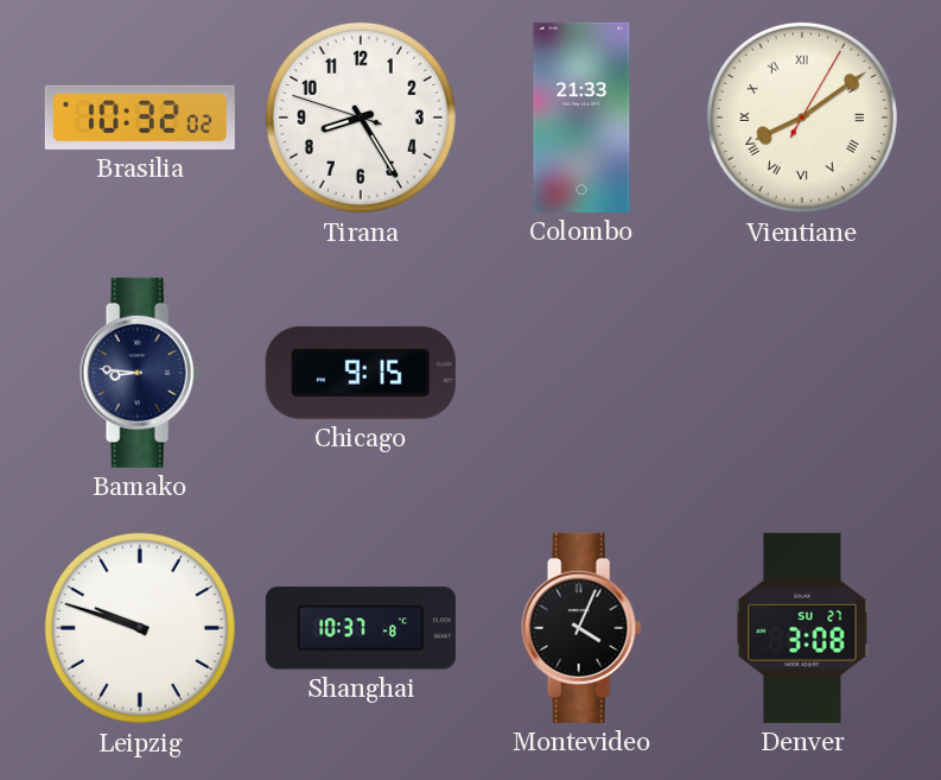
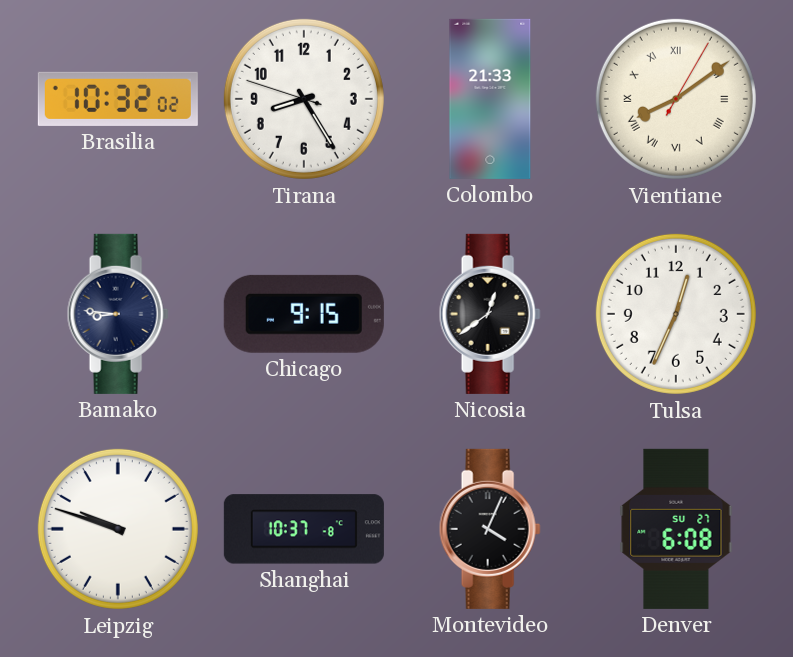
Nicosia: none -> 12:39 (490, 314)
Tulsa: none -> 12:34 (676, 314)
Denver: 3:08 -> 6:08 (676, 529)
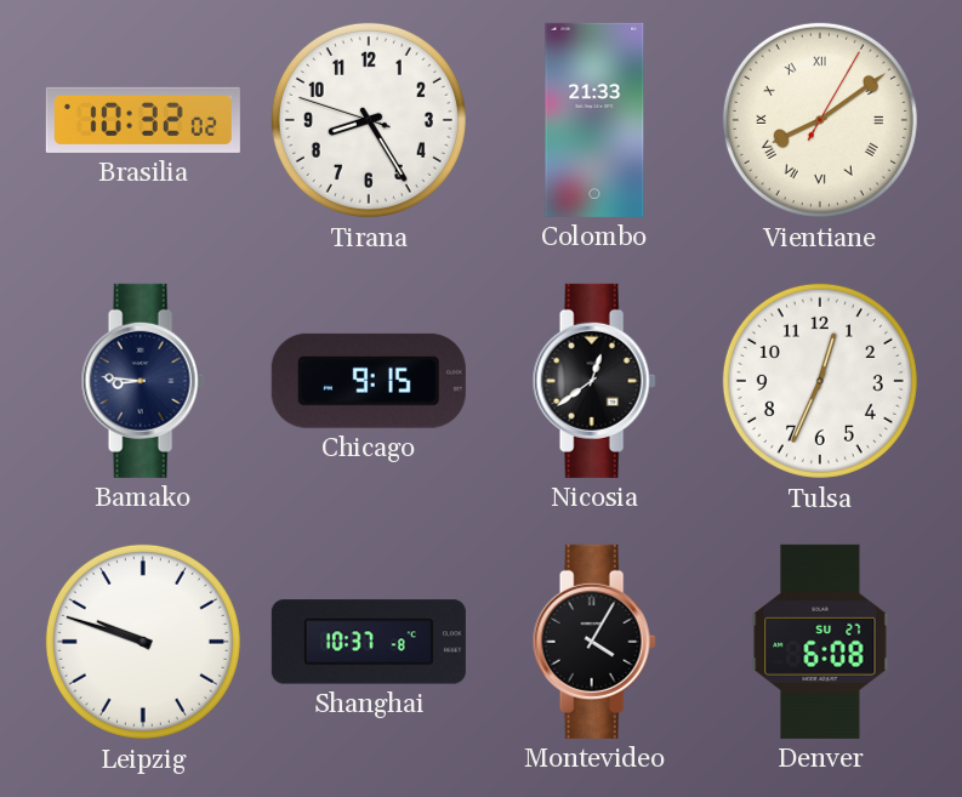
Montevideo: 4:04 -> 4:05 (594, 642)
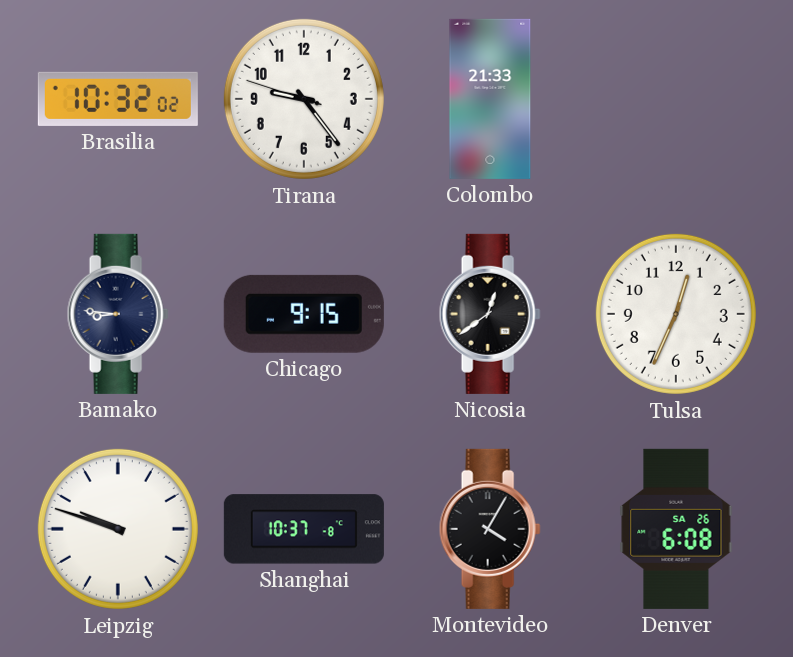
Tirana: 8:24 -> 9:23 (304, 99)
Vientiane: 8:09 -> none (820, 120)
Denver date: SU 27 -> SA 26 (676, 529)
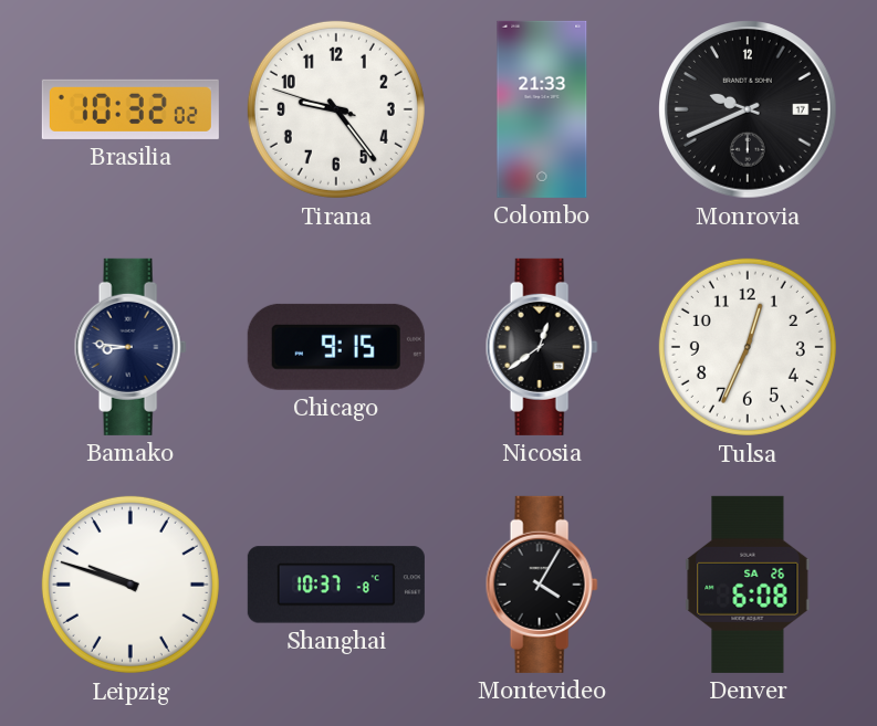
Monrovia: none -> 9:41 (749, 111)
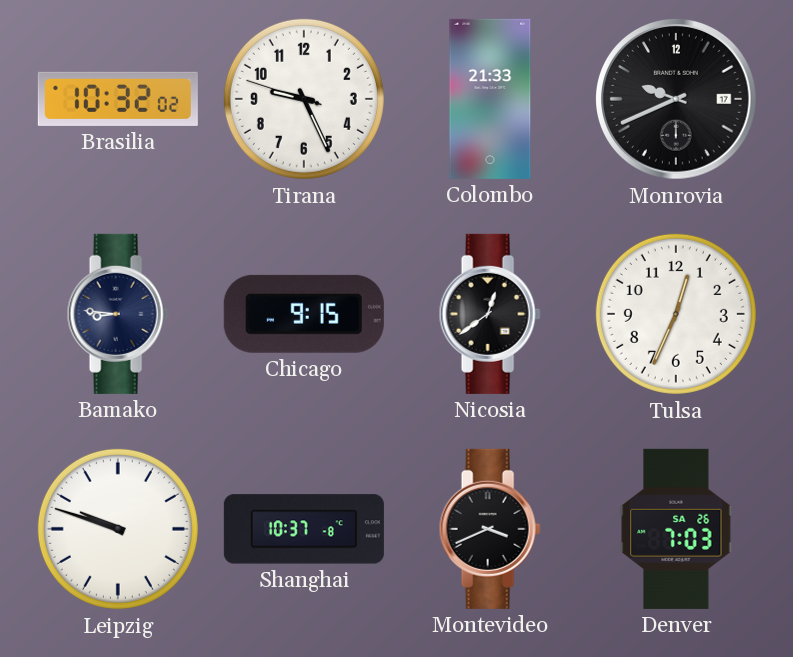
Tirana: 9:23 -> 9:25 (304, 99)
Montevideo: 4:05 -> 3:41 (490, 529)
Denver: 6:08 -> 7:03 (676, 529)
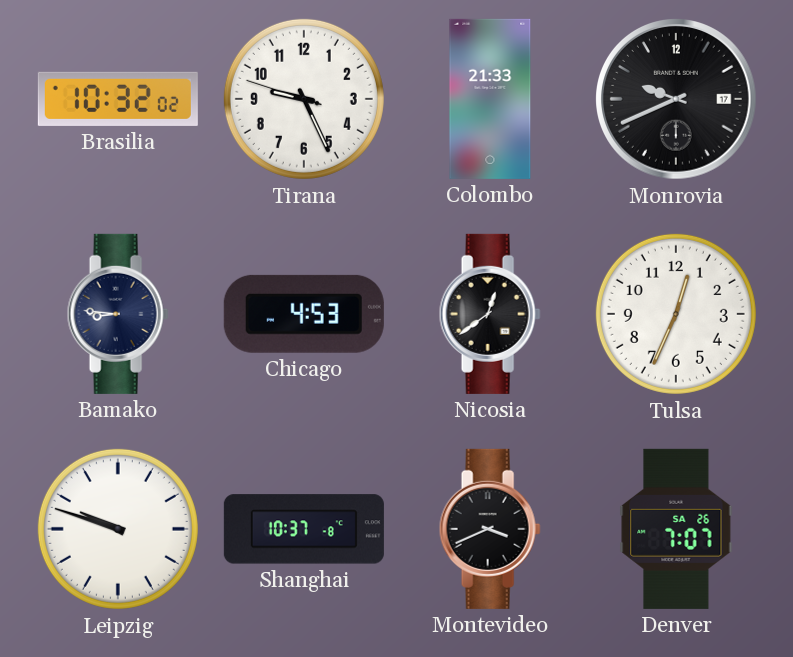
Chicago: 9:15 -> 4:53 (304, 314)
Denver: 7:03 -> 7:07 (676, 529)
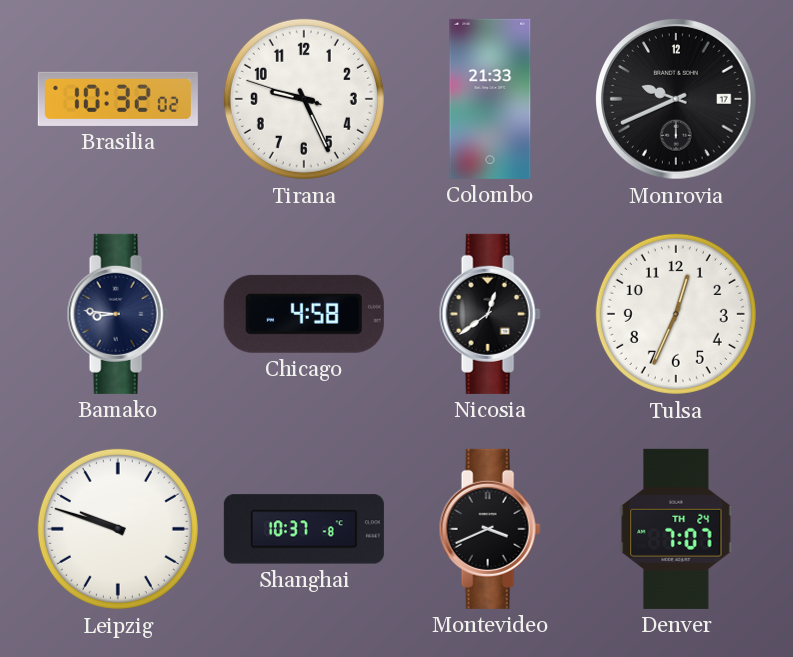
Chicago: 4:53 -> 4:58 (304, 314)
Denver date: SA 26 -> TH 24 (676, 529)
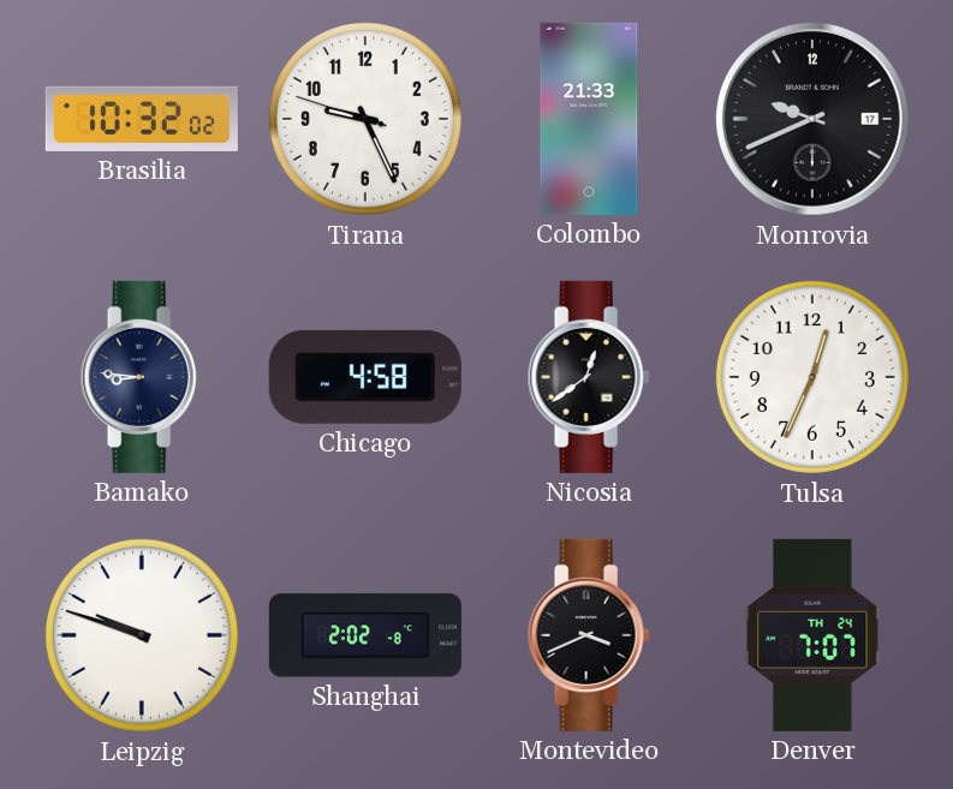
Shanghai: 10:37 -> 2:02 (365, 635)
